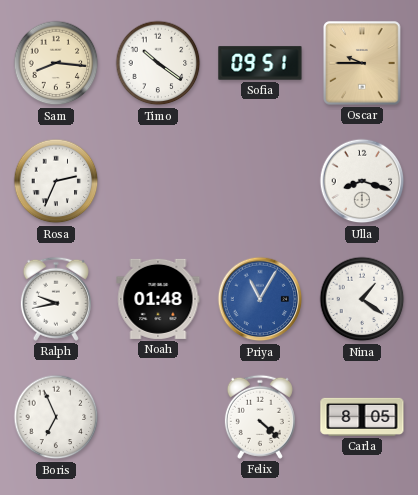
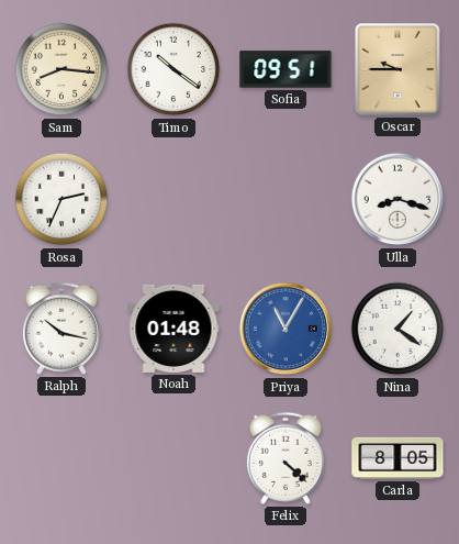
Ralph: 9:43 -> 10:17 (61, 329)
Boris: 6:56 -> none (56, 417)
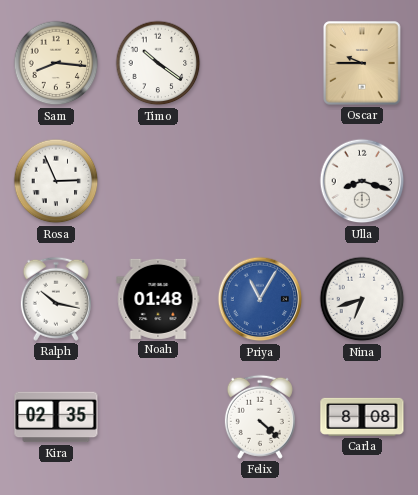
Sofia: 09:51 -> none (286, 69)
Rosa: 2:34 -> 2:56 (56, 181)
Nina: 1:21 -> 6:42 (362, 299)
Kira: none -> 02:35 (56, 417)
Carla: 8:05 -> 8:08 (362, 417)
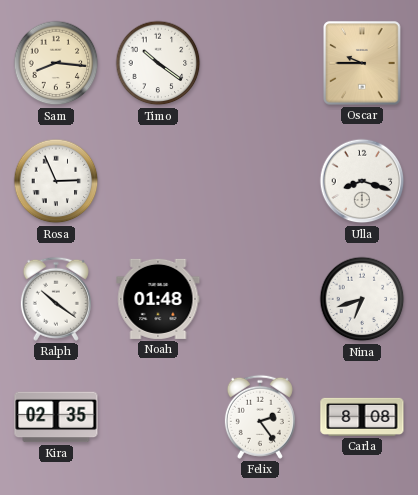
Ralph: 10:17 -> 10:21 (56, 299)
Priya: 11:05 -> none (260, 299)
Felix: 4:22 -> 2:24 (260, 417)
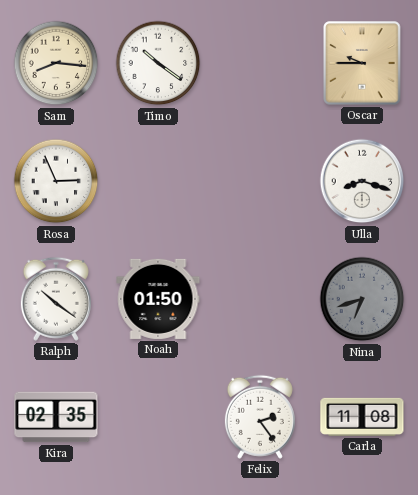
Noah: 01:48 -> 01:50 (158, 299)
Nina dial: white -> grey (362, 299)
Carla: 8:08 -> 11:08 (362, 417)
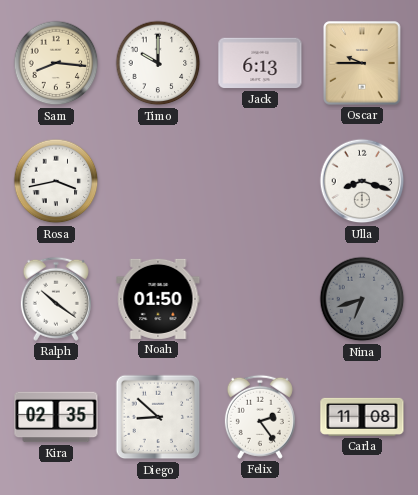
Timo: 10:21 -> 10:00 (158, 63)
Jack: none -> 6:13 (260, 63)
Rosa: 2:56 -> 3:43 (56, 181)
Diego: none -> 8:52 (158, 417)
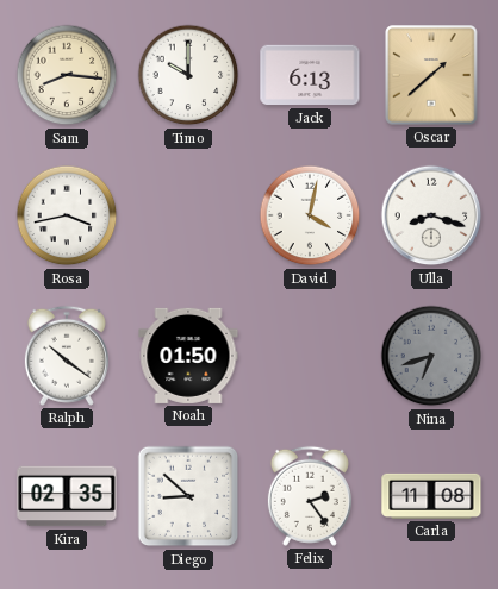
Oscar: 9:45 -> 1:38 (431, 75)
David: none -> 4:02 (310, 215)
